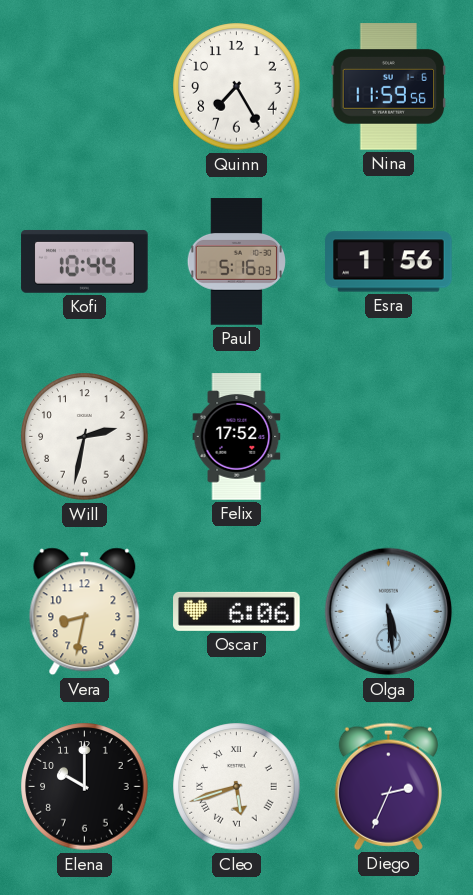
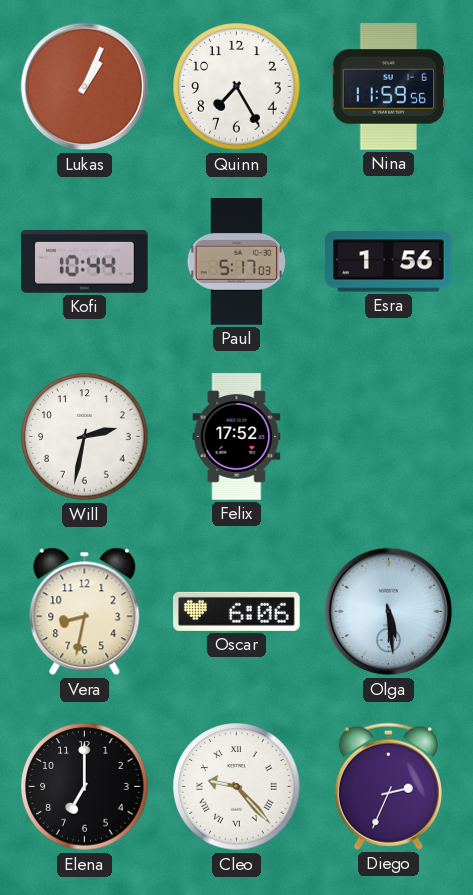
Lukas: none -> 1:04 (85, 87)
Paul: 5:16 -> 5:17 (236, 262)
Elena: 10:00 -> 7:00 (85, 787)
Cleo: 5:42 -> 9:23 (237, 787)
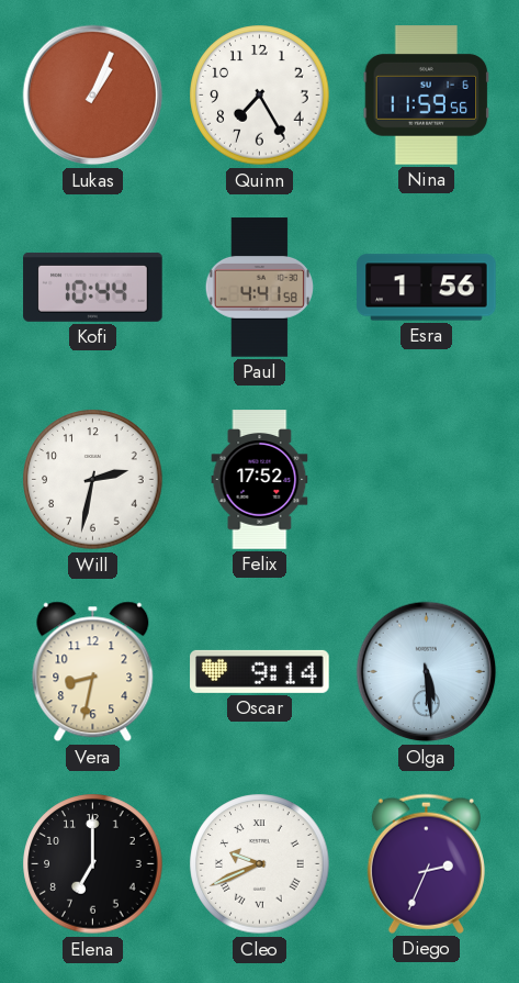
Paul: 5:17 -> 4:41 (259, 288)
Oscar: 6:06 -> 9:14 (260, 671)
Cleo: 9:23 -> 9:41 (260, 864)
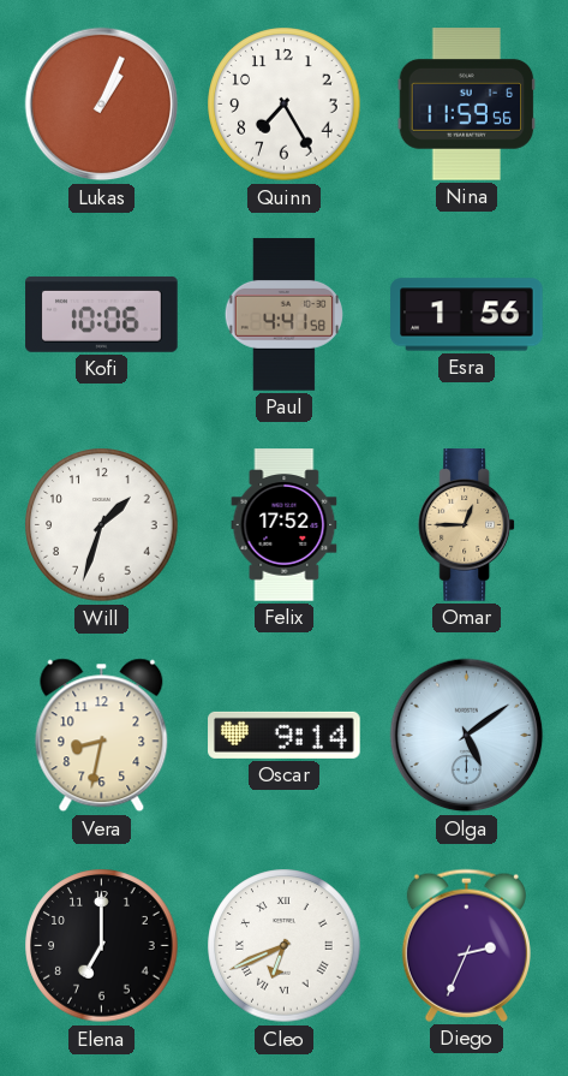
Kofi: 10:44 -> 10:06 (102, 314)
Will: 2:32 -> 1:33 (102, 525)
Omar: none -> 12:45 (467, 525)
Olga: 5:29 -> 5:09 (467, 736)
Cleo: 9:41 -> 6:41 (285, 946)
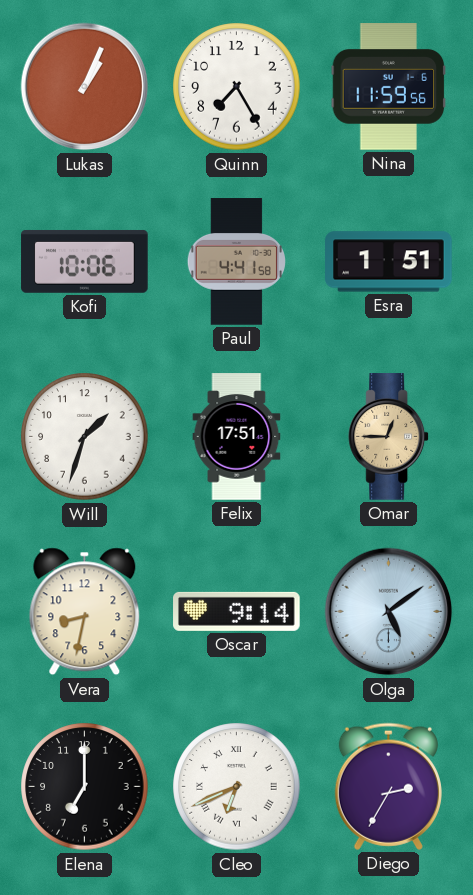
Esra: 1:56 -> 1:51 (389, 262)
Felix: 17:52 -> 17:51 (237, 437)
Diego: 2:34 -> 2:35 (388, 786)
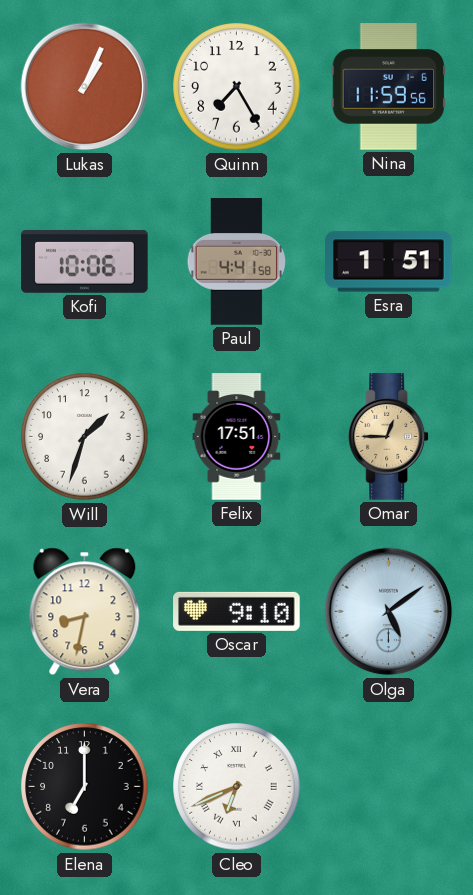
Oscar: 9:14 -> 9:10 (237, 611)
Diego: 2:35 -> none (388, 786)
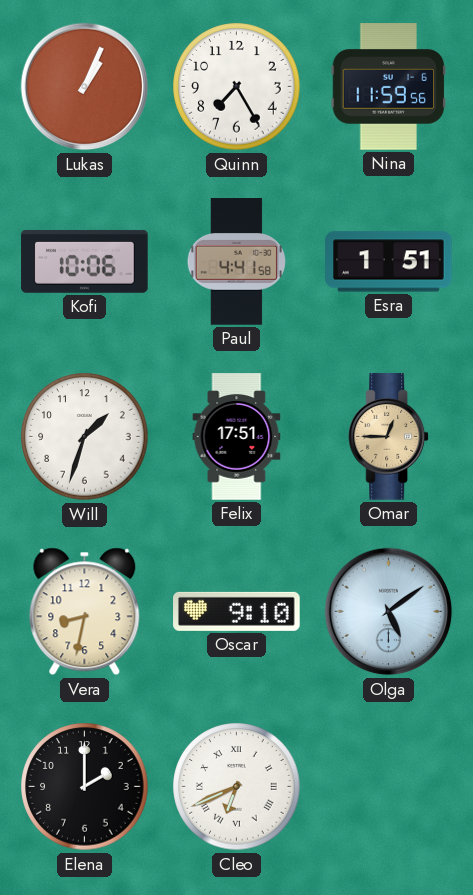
Elena: 7:00 -> 2:00 (85, 787)
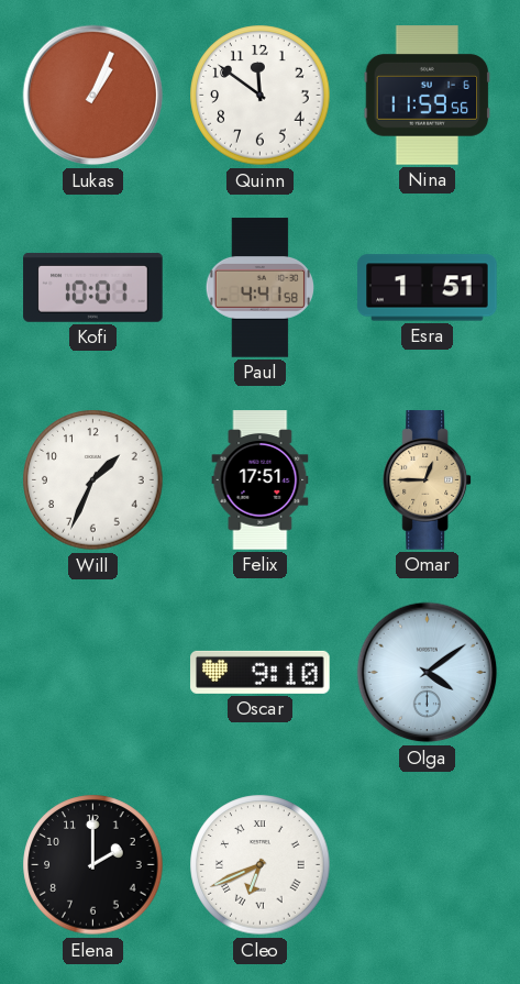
Quinn: 7:25 -> 11:51 (261, 96)
Kofi: 10:06 -> 10:01 (93, 287)
Will: 1:33 -> 1:34 (93, 480)
Vera: 8:32 -> none (85, 612)
Olga: 5:09 -> 4:09 (428, 673)
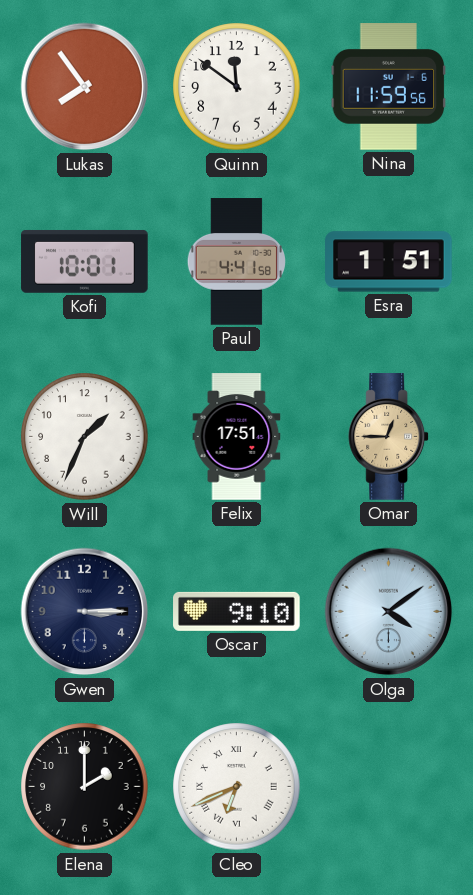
Lukas: 1:04 -> 7:54 (85, 87)
Gwen: none -> 3:15 (85, 612)
